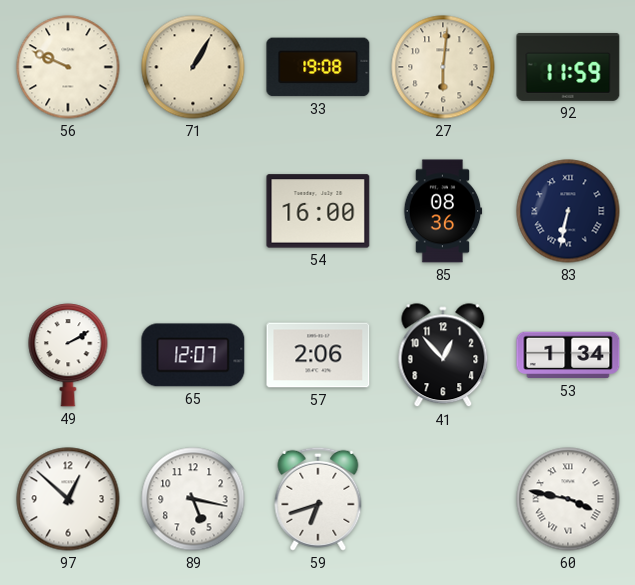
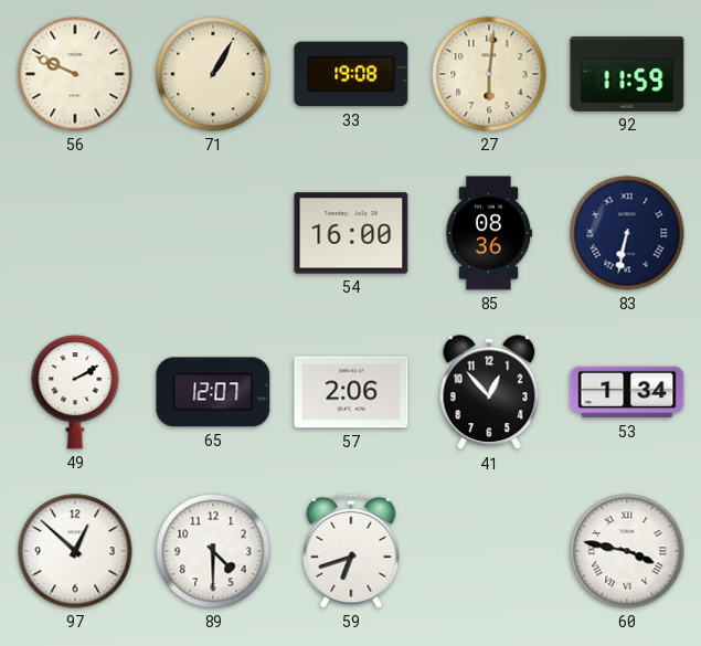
89: 5:17 -> 4:30 (213, 551)
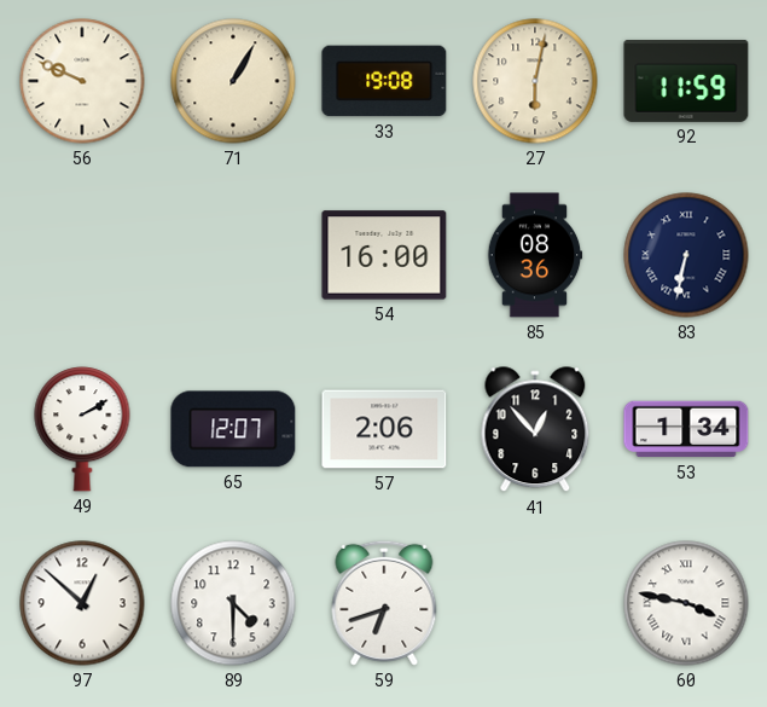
27: 6:01 -> 6:02 (535, 81)
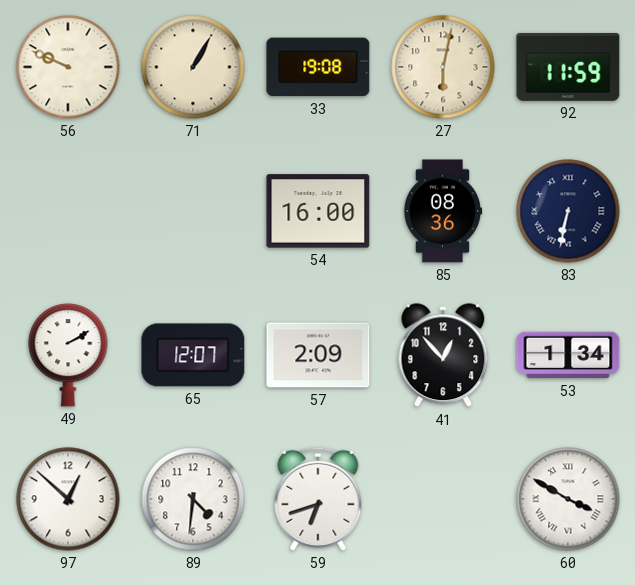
57: 2:06 -> 2:09 (318, 355)
89: 4:30 -> 4:31 (193, 499)
60: 3:47 -> 3:50 (568, 499)
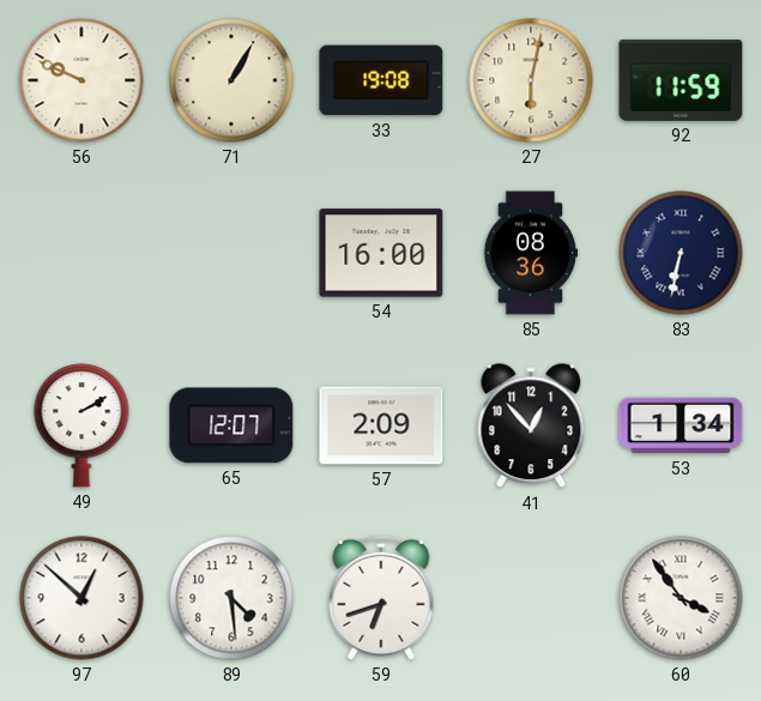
89: 4:31 -> 4:29 (231, 598)
60: 3:50 -> 3:54 (681, 598)
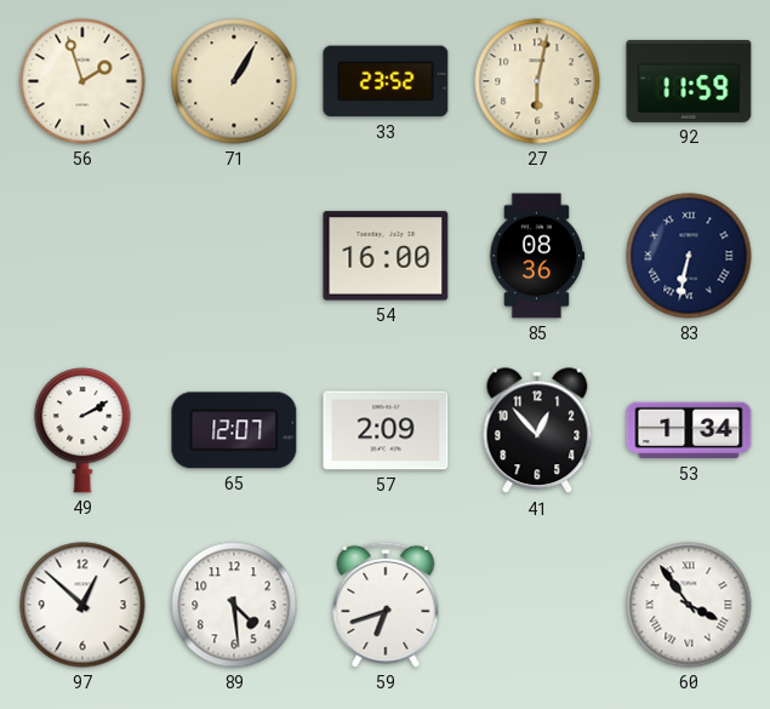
56: 9:49 -> 1:57 (82, 81)
33: 19:08 -> 23:52 (386, 81)
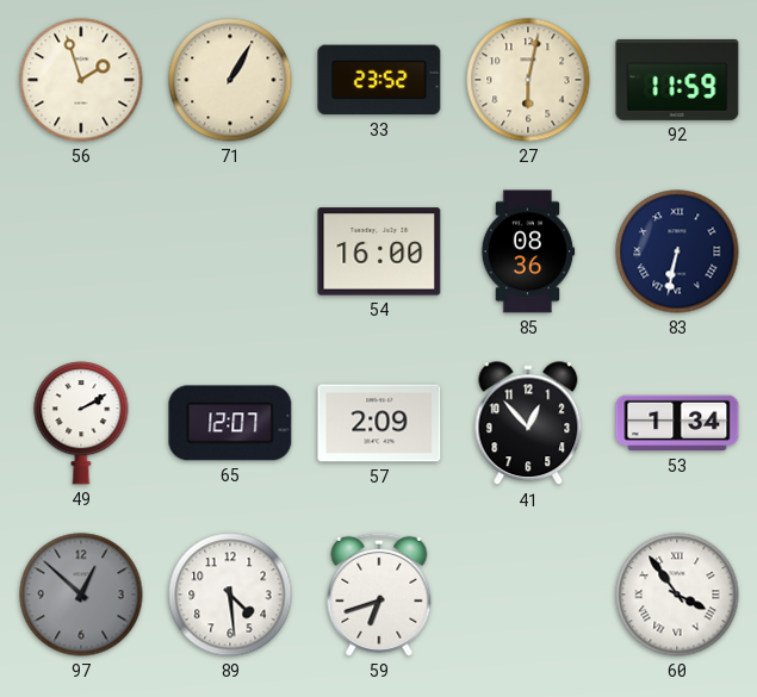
97 dial: white -> grey (81, 595)
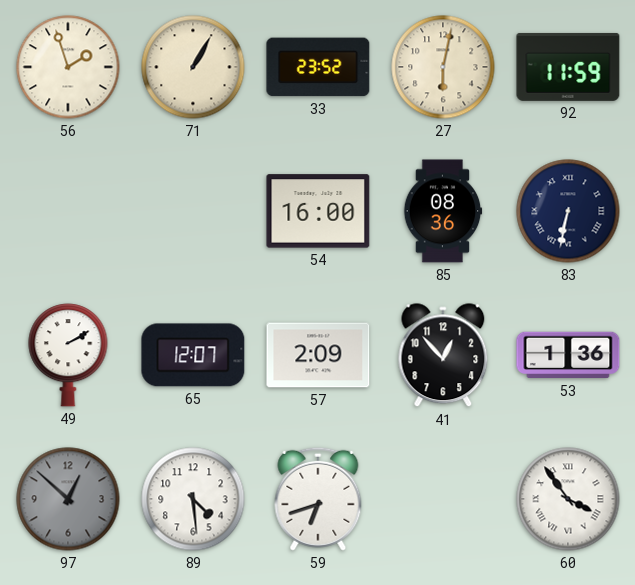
53: 1:34 -> 1:36 (568, 355)
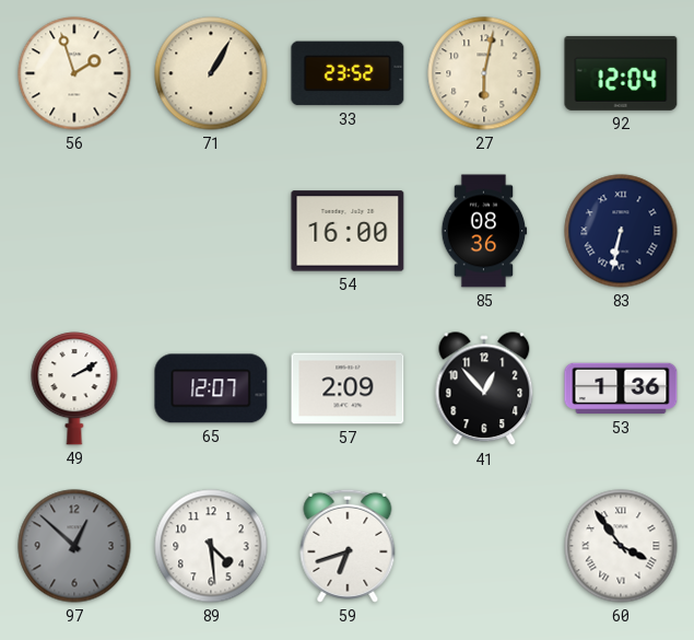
92: 11:59 -> 12:04 (621, 73)
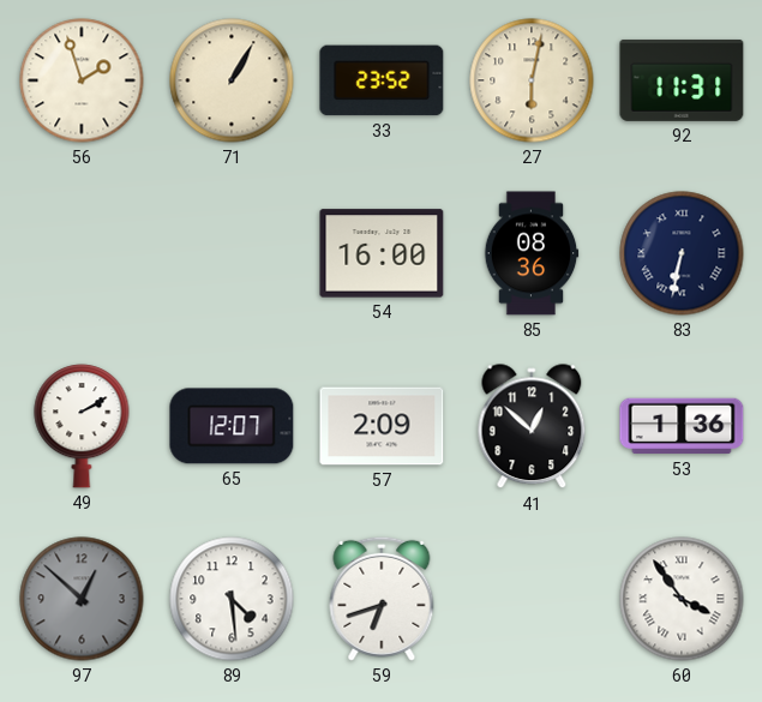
92: 12:04 -> 11:31 (682, 80)
41: 12:53 -> 12:52 (532, 427)
